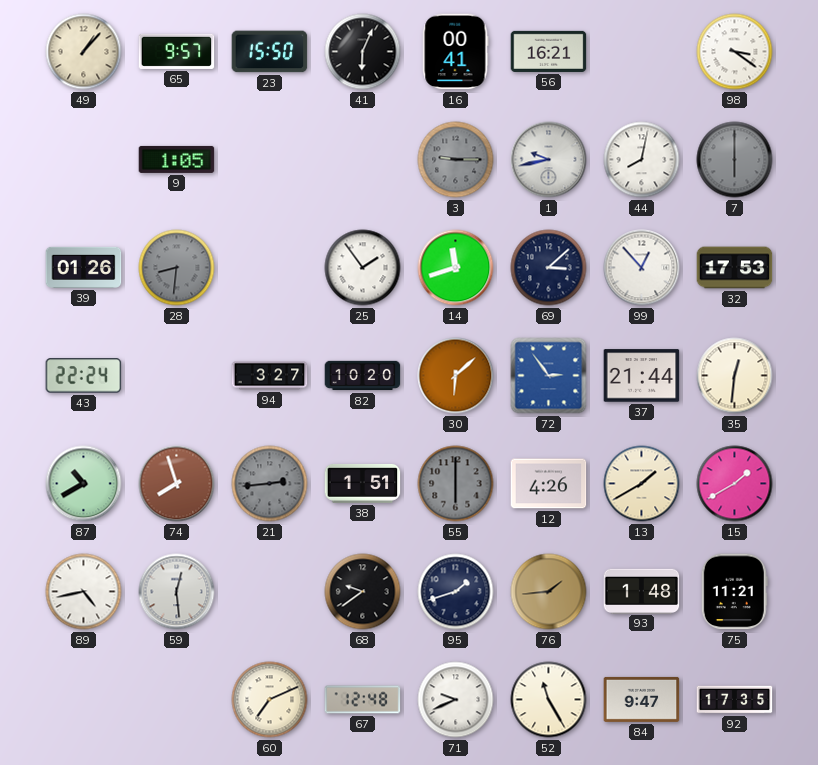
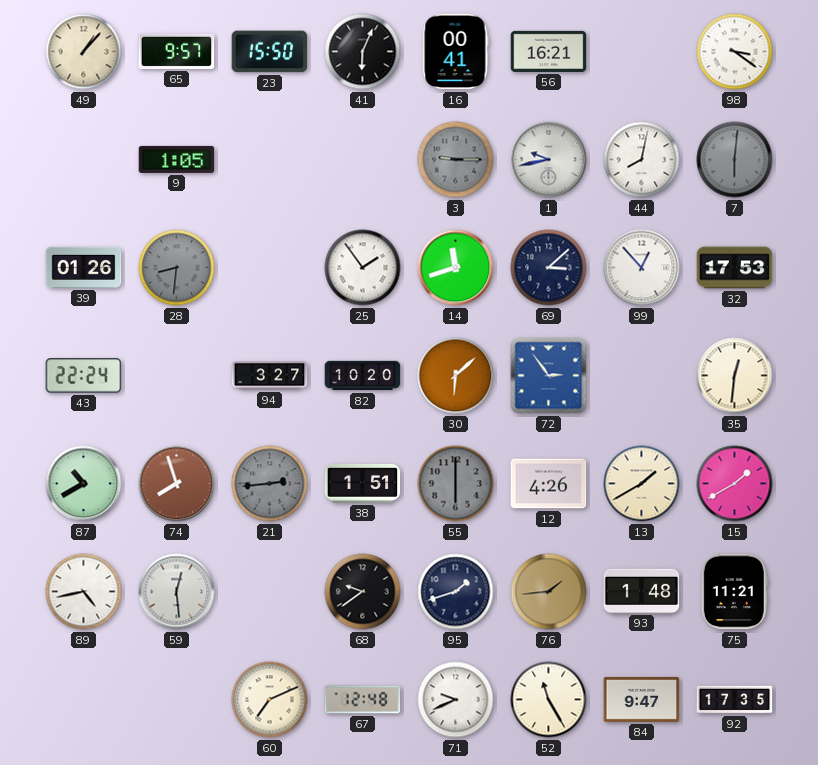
7: 6:00 -> 6:01 (735, 160)
37: 21:44 -> none (642, 376)
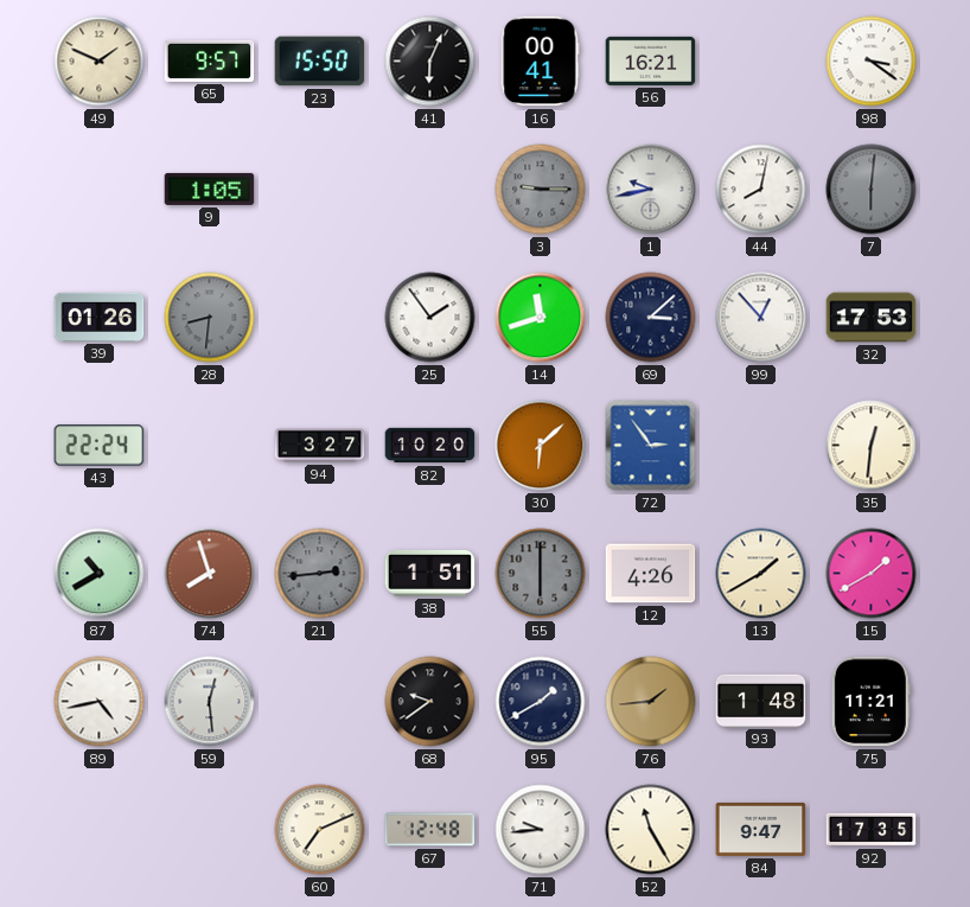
49: 1:07 -> 1:49 (100, 62)
95: 1:42 -> 1:40 (541, 702)
71: 9:41 -> 9:44 (541, 830)
